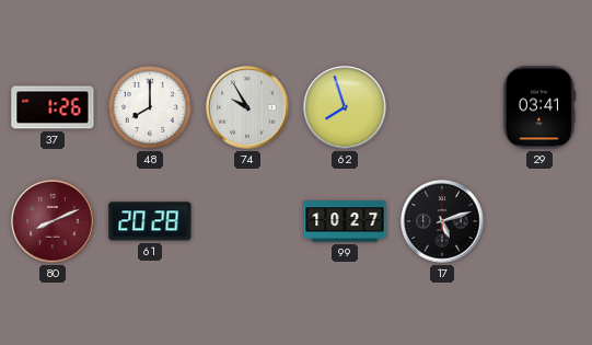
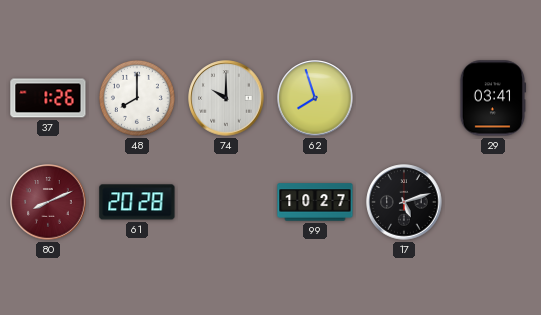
74: 9:55 -> 10:00 (226, 98)
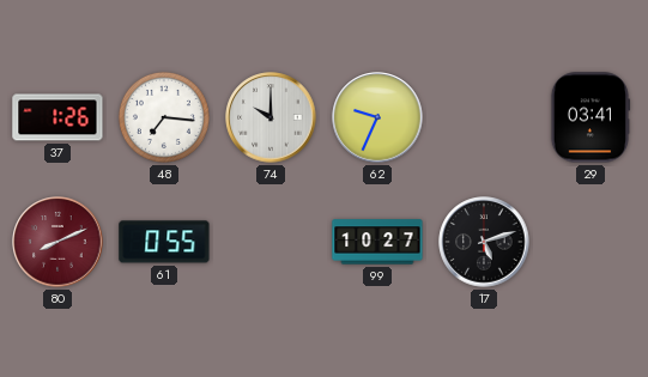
48: 8:00 -> 7:16 (164, 117)
62: 7:57 -> 9:34 (377, 117)
61: 20:28 -> 0:55 (164, 242)
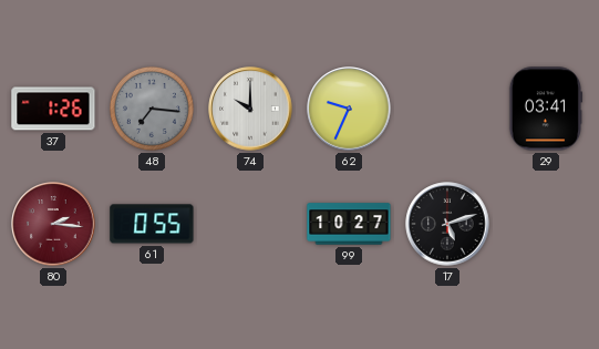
48 dial: white -> grey (152, 109)
80: 8:11 -> 2:16 (53, 224)
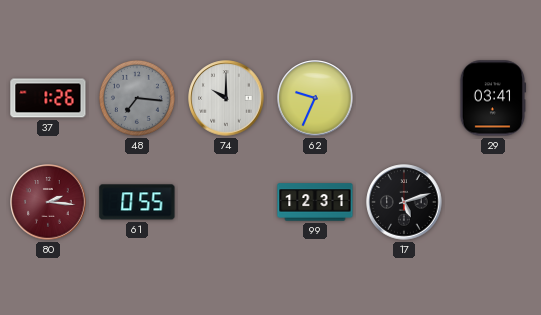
99: 10:27 -> 12:31 (315, 202)
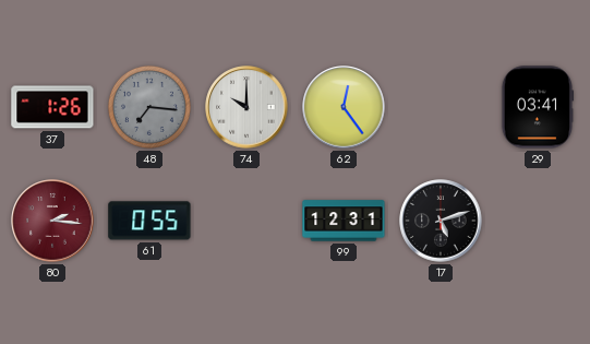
62: 9:34 -> 12:24 (344, 107)
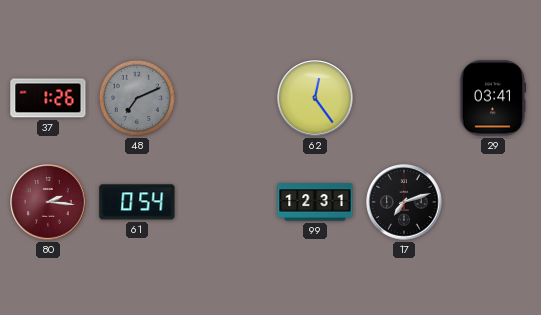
48: 7:16 -> 7:11 (137, 98)
74: 10:00 -> none (246, 107)
61: 0:55 -> 0:54 (137, 202)
17: 5:12 -> 7:12 (404, 202)
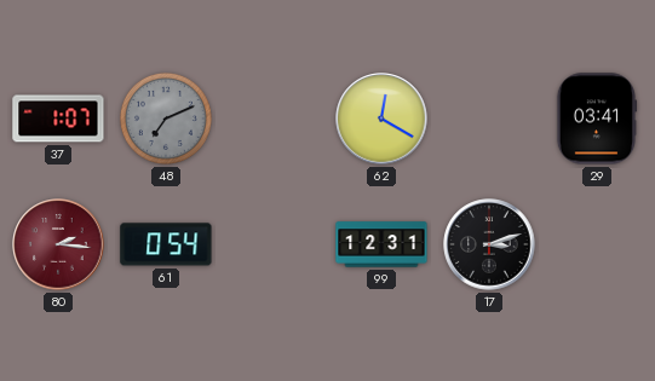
37: 1:26 -> 1:07 (58, 119)
62: 12:24 -> 12:20 (381, 119)
17: 7:12 -> 3:12 (489, 244)
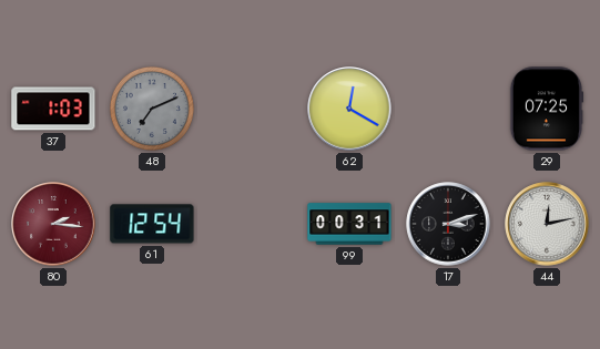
37: 1:07 -> 1:03 (53, 109)
29: 03:41 -> 07:25 (547, 109)
61: 0:54 -> 12:54 (152, 224)
99: 12:31 -> 00:31 (349, 224)
44: none -> 12:13 (547, 224)
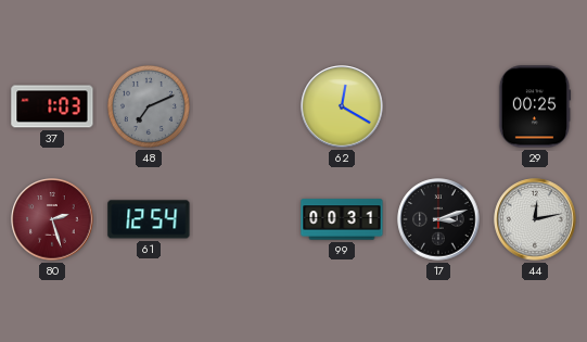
29: 07:25 -> 00:25 (535, 106)
80: 2:16 -> 2:27 (52, 219)
